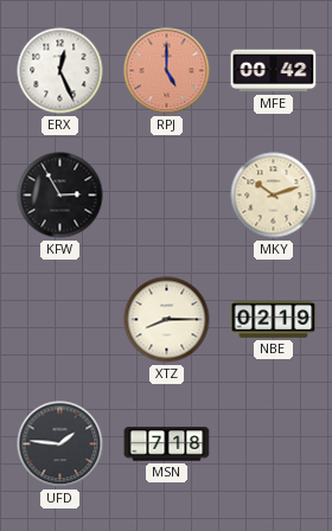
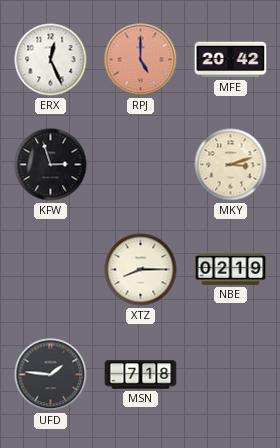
MFE: 00:42 -> 20:42 (231, 60)
KFW: 2:55 -> 2:57 (51, 165)
MKY: 10:12 -> 3:12 (231, 165)
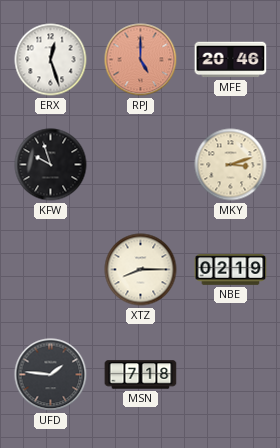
ERX: 12:26 -> 12:27 (51, 60)
MFE: 20:42 -> 20:46 (231, 60)
KFW: 2:57 -> 9:57 (51, 165)
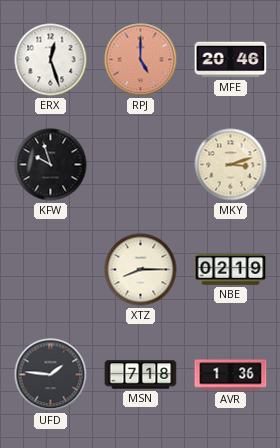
AVR: none -> 1:36 (231, 375)
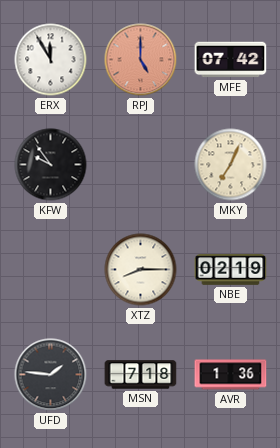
ERX: 12:27 -> 11:55 (51, 60)
MFE: 20:46 -> 07:42 (231, 60)
KFW: 9:57 -> 9:54 (51, 165)
MKY: 3:12 -> 7:04 (231, 165)
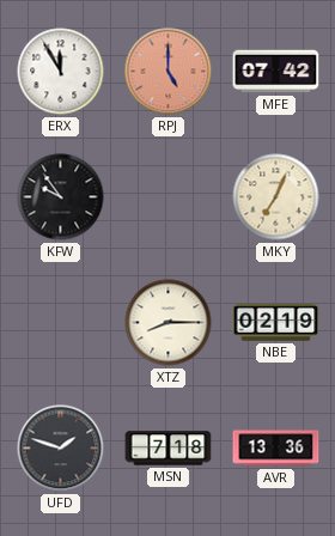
UFD: 1:46 -> 1:48 (61, 449)
AVR: 1:36 -> 13:36 (276, 449)
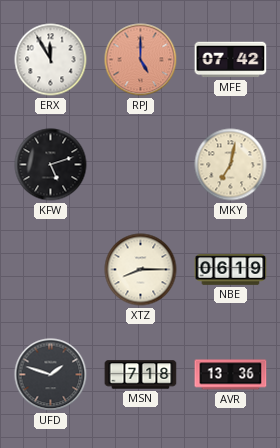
KFW: 9:54 -> 5:12 (51, 165)
MKY: 7:04 -> 7:02 (231, 165)
NBE: 02:19 -> 06:19 (231, 270)
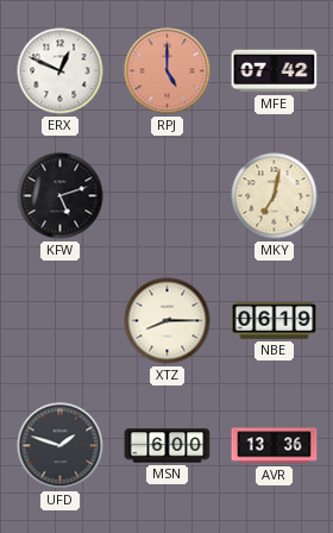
ERX: 11:55 -> 12:49 (61, 71)
MSN: 7:18 -> 6:00 (168, 446)
